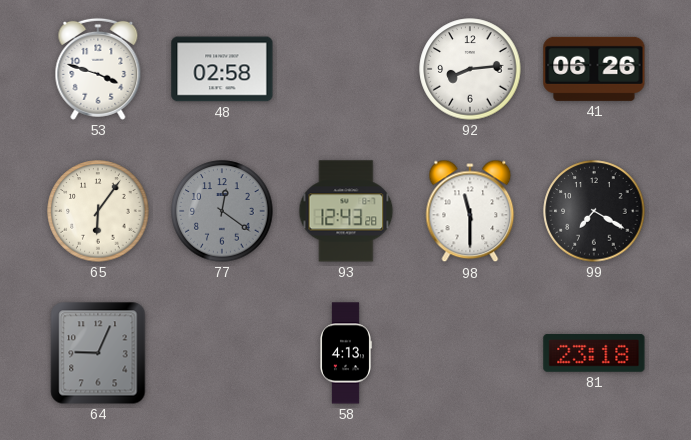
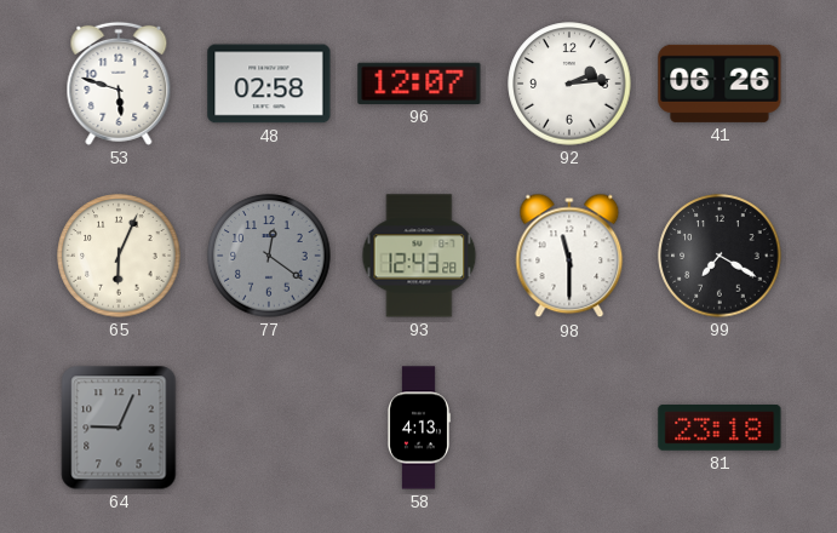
53: 3:48 -> 5:48 (119, 84)
96: none -> 12:07 (419, 84)
92: 8:14 -> 2:14 (569, 84)
65: 6:06 -> 6:04 (119, 256)
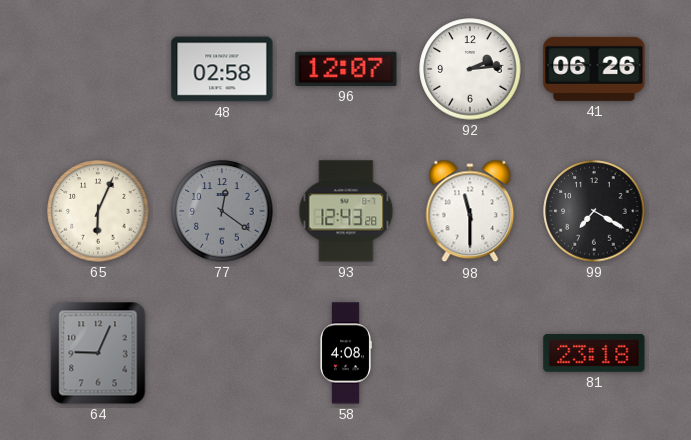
53: 5:48 -> none (119, 84)
58: 4:13 -> 4:08 (345, 353)
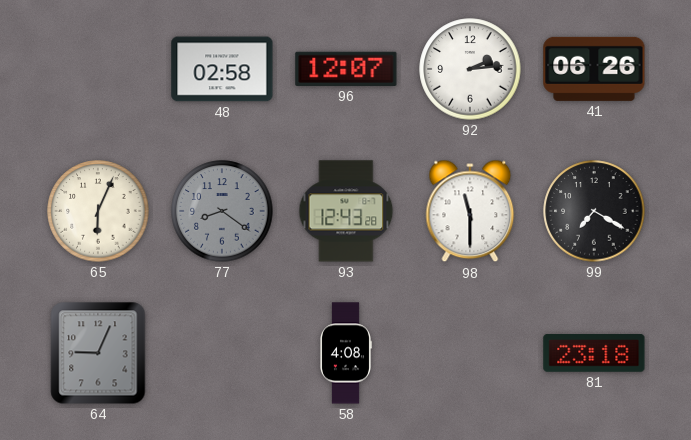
77: 12:21 -> 8:21 (222, 211)
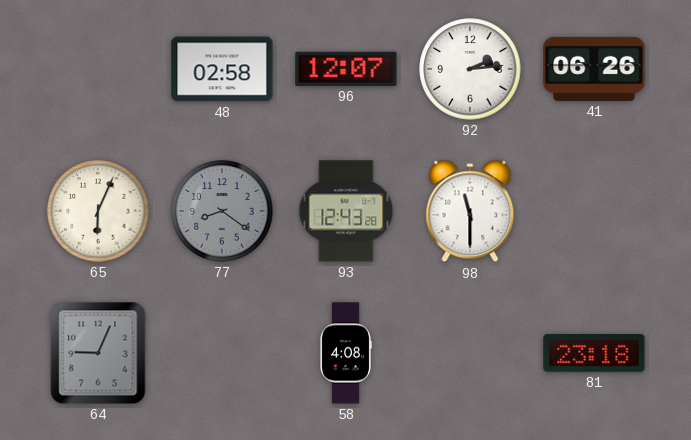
99: 7:20 -> none (594, 211)
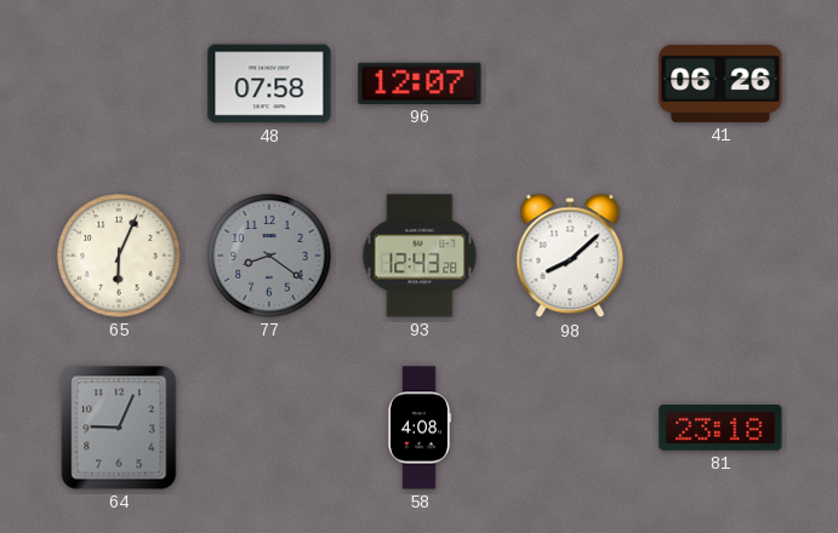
48: 02:58 -> 07:58 (269, 84)
92: 2:14 -> none (470, 69)
98: 11:30 -> 8:08 (570, 256)
